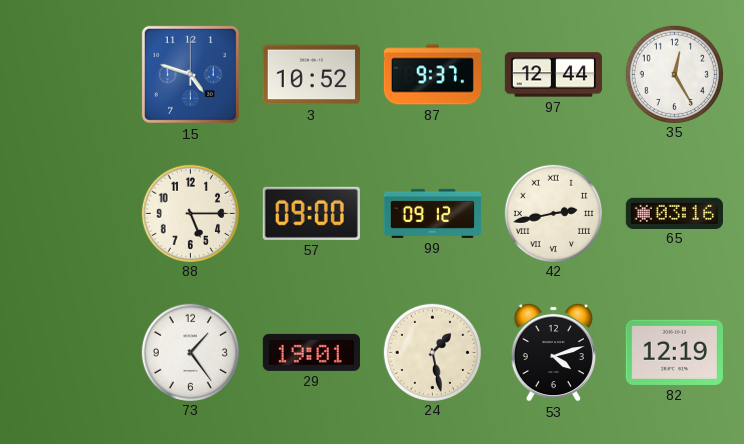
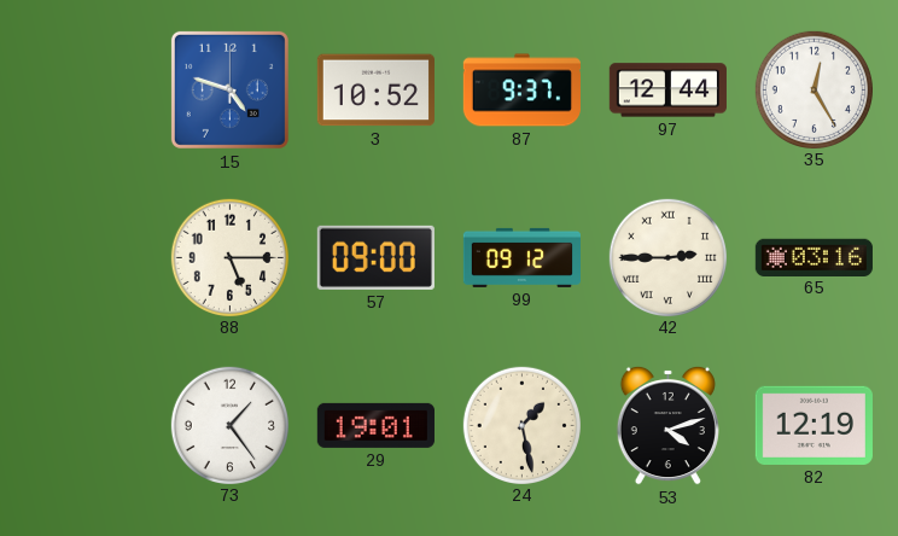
42: 2:43 -> 2:45 (667, 257)
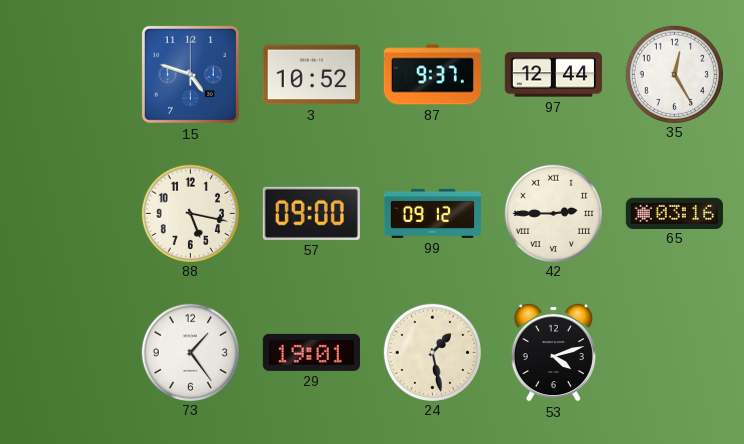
88: 5:15 -> 5:17 (190, 213)
82: 12:19 -> none (814, 425)
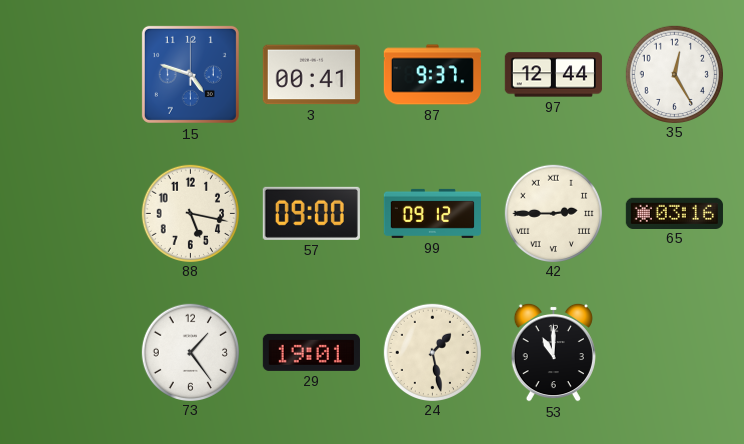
3: 10:52 -> 00:41 (311, 75)
53: 4:12 -> 11:00 (553, 352)
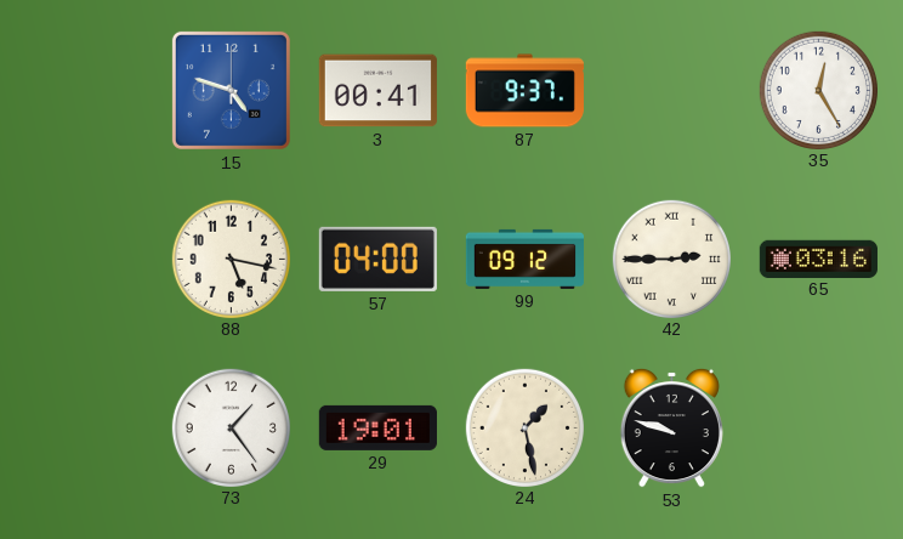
97: 12:44 -> none (553, 75)
57: 09:00 -> 04:00 (377, 259)
53: 11:00 -> 9:48 (671, 427)
